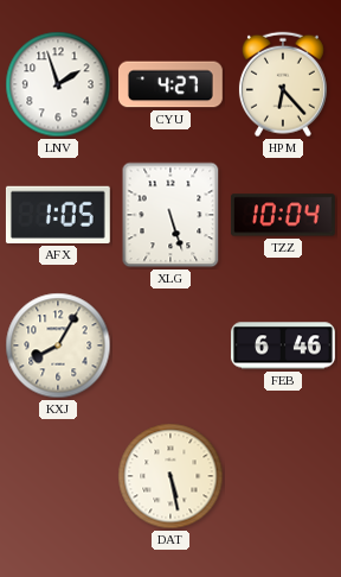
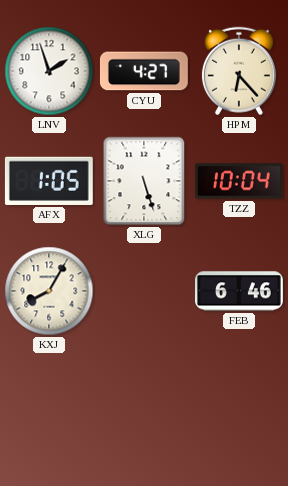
DAT: 5:28 -> none (170, 476)
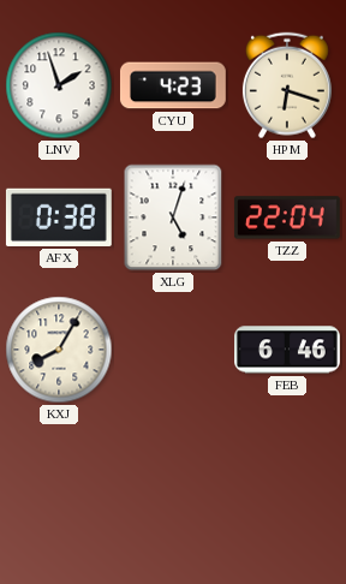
CYU: 4:27 -> 4:23 (173, 85)
HPM: 6:23 -> 6:18 (287, 85)
AFX: 1:05 -> 0:38 (59, 217)
XLG: 5:27 -> 5:03 (173, 217)
TZZ: 10:04 -> 22:04 (287, 217)
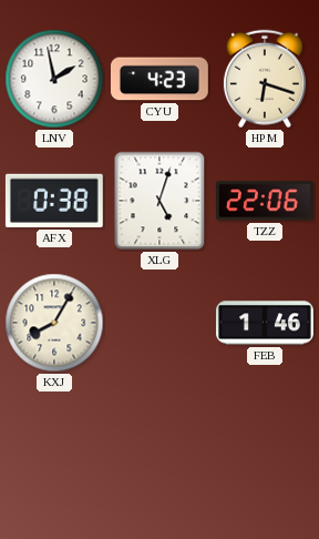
LNV: 1:57 -> 1:58 (54, 79)
TZZ: 22:04 -> 22:06 (265, 201)
FEB: 6:46 -> 1:46 (266, 323)
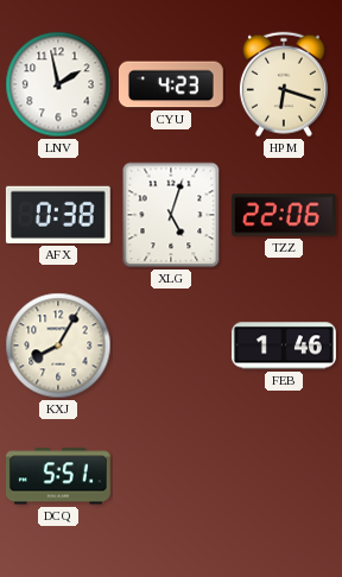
DCQ: none -> 5:51 (59, 476)
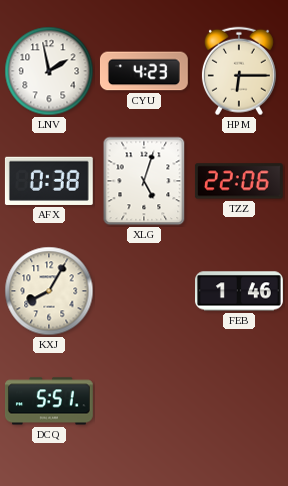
HPM: 6:18 -> 6:15 (239, 71)
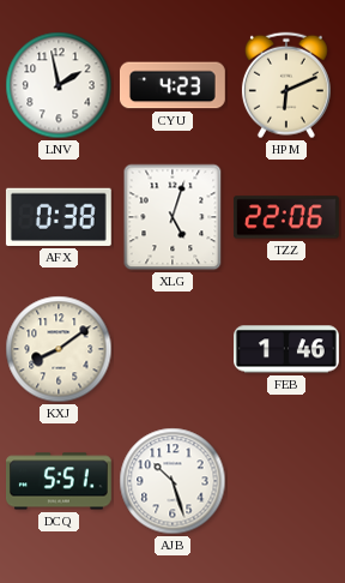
HPM: 6:15 -> 6:11 (286, 85)
KXJ: 8:05 -> 8:09 (59, 349)
AJB: none -> 10:27 (172, 481)
